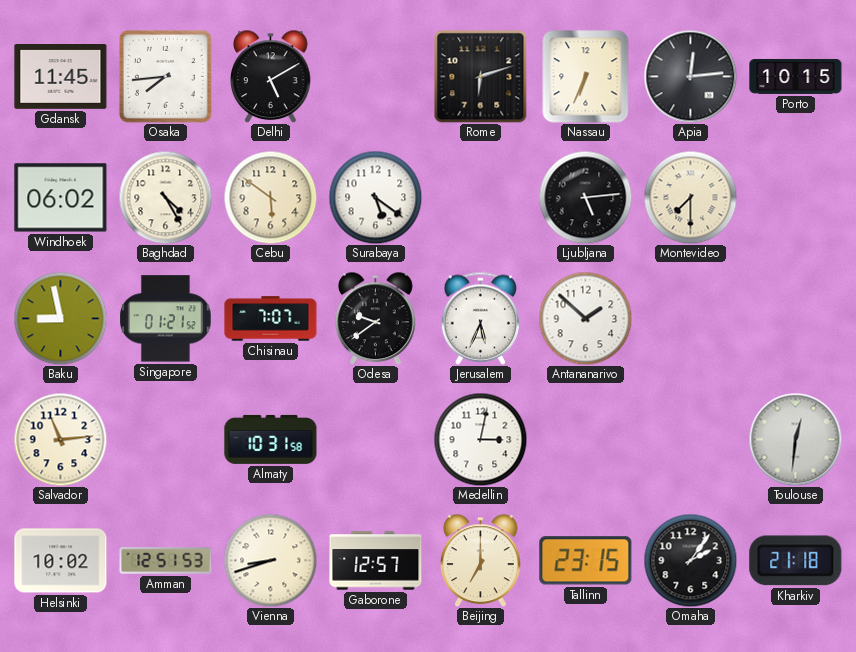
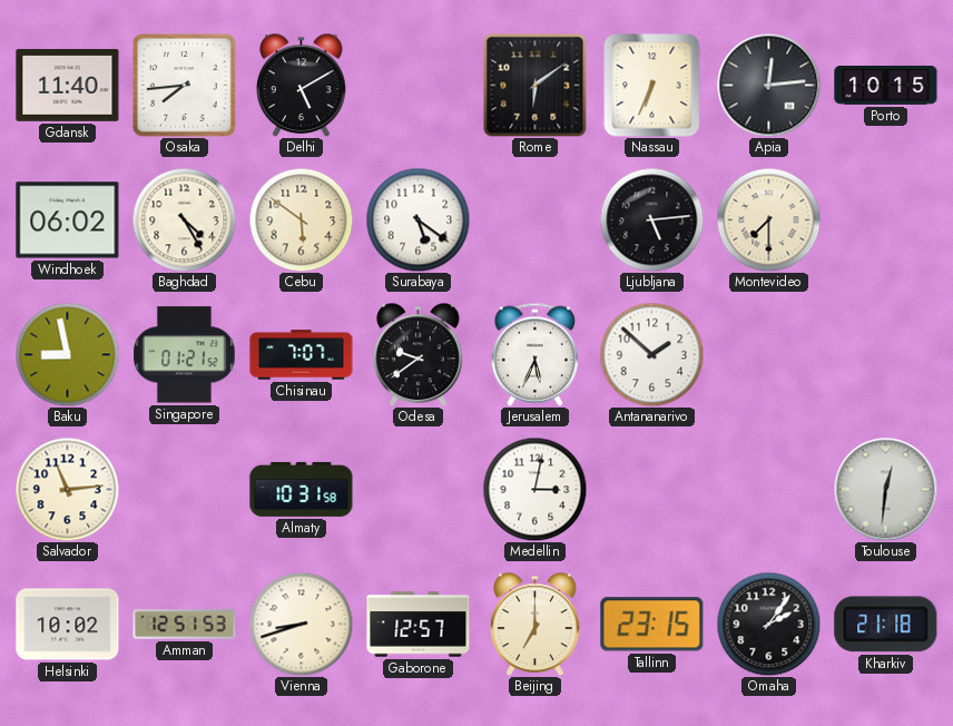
Gdansk: 11:45 -> 11:40 (68, 86)
Rome: 6:12 -> 6:09 (534, 85)
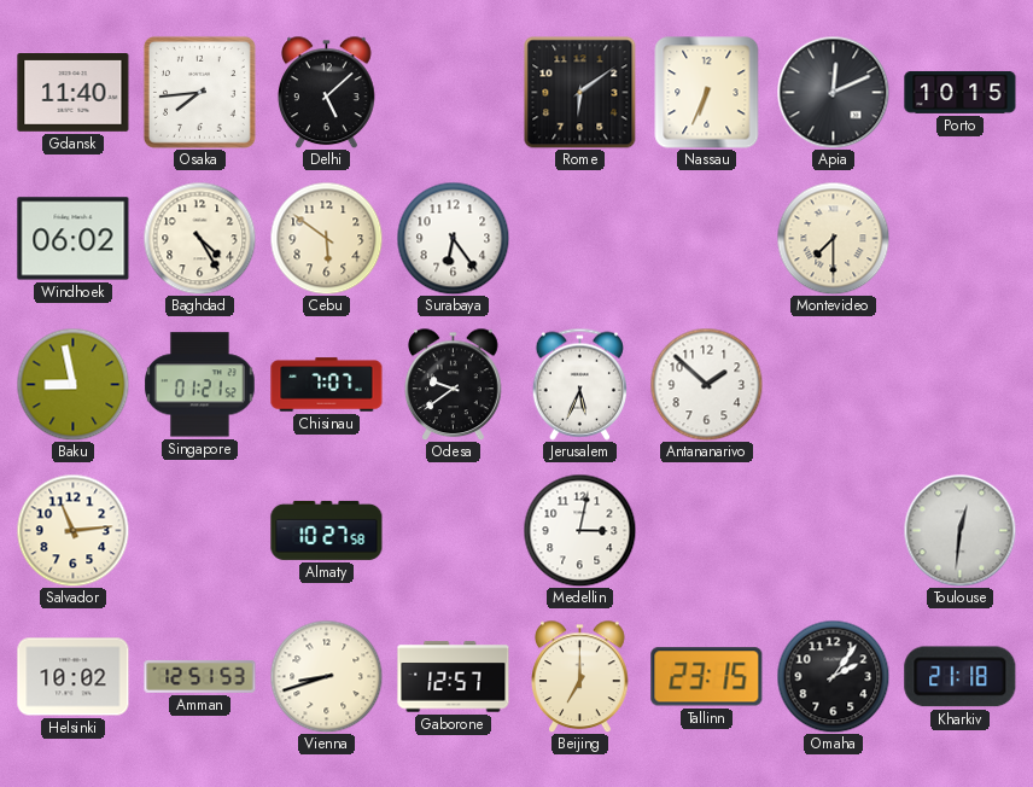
Delhi: 5:10 -> 5:08 (327, 92)
Apia: 12:14 -> 12:11 (833, 92)
Surabaya: 5:21 -> 6:24 (453, 238)
Ljubljana: 5:14 -> none (651, 219)
Almaty: 10:31 -> 10:27 (327, 530)
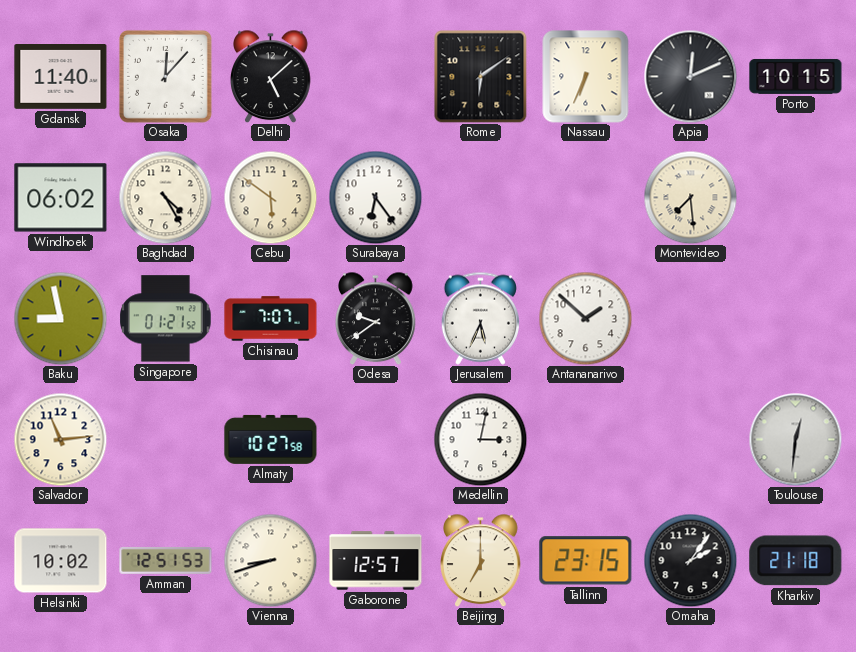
Osaka: 7:44 -> 12:07 (165, 76)
Montevideo: 7:30 -> 7:29 (690, 197)
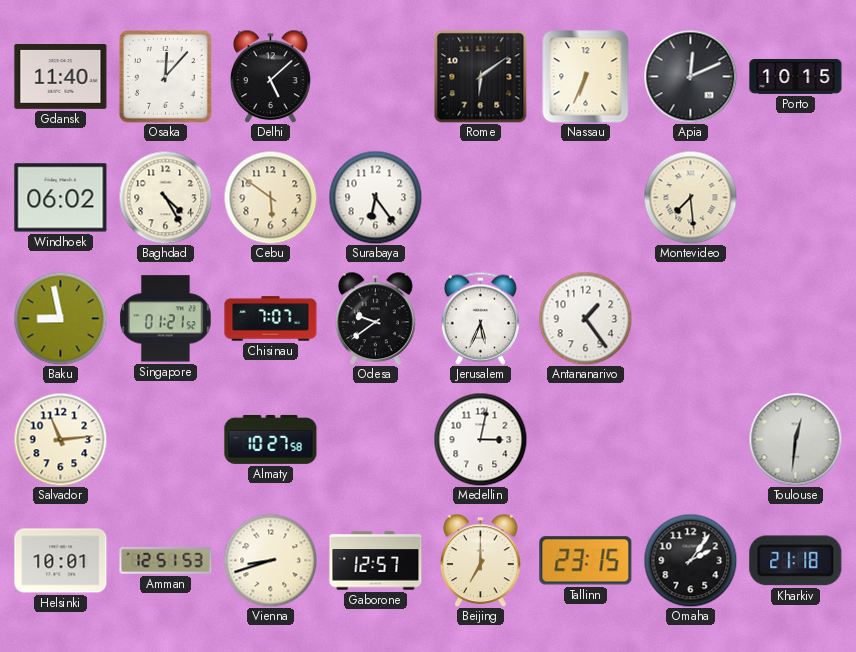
Antananarivo: 1:52 -> 1:24 (585, 318)
Helsinki: 10:02 -> 10:01 (61, 561)
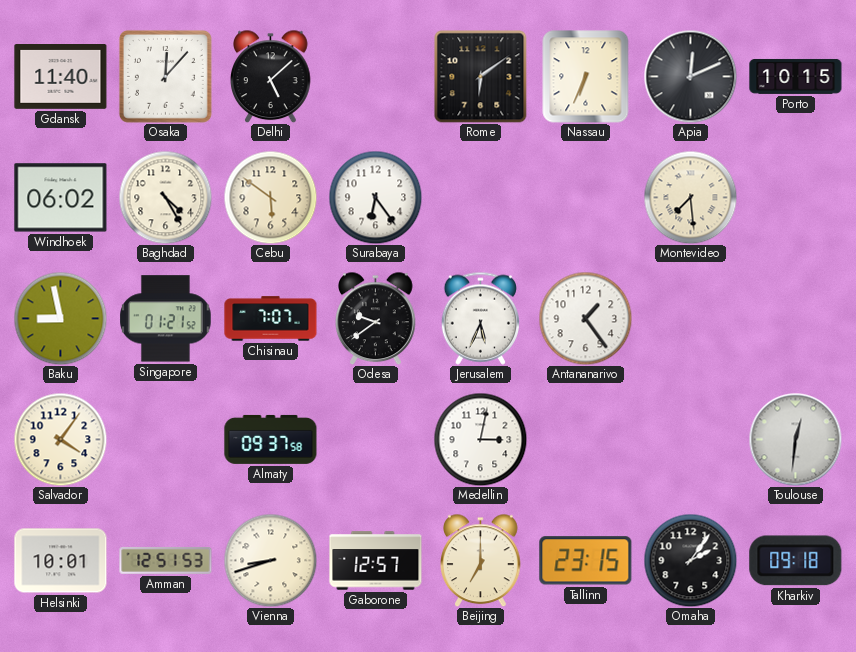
Salvador: 11:14 -> 4:06 (60, 439)
Almaty: 10:27 -> 09:37 (271, 439)
Kharkiv: 21:18 -> 09:18 (796, 561)
